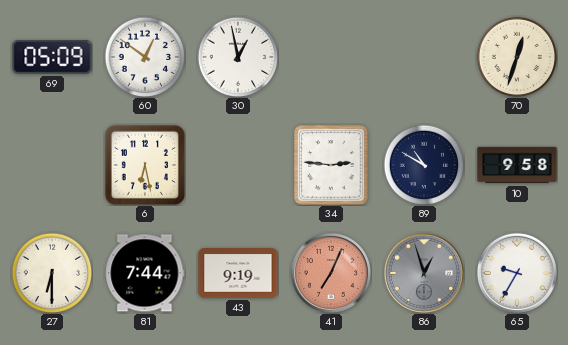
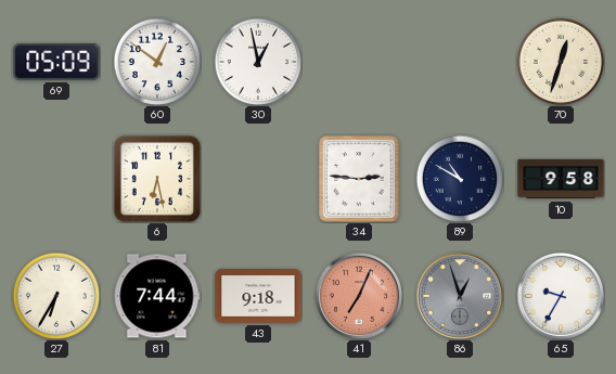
27: 6:30 -> 6:35 (56, 296)
43: 9:19 -> 9:18 (258, 296)
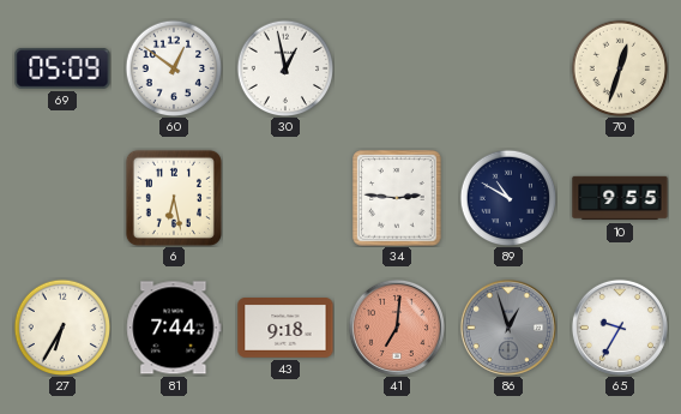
10: 9:58 -> 9:55 (620, 198)
41: 7:04 -> 7:01 (397, 328)
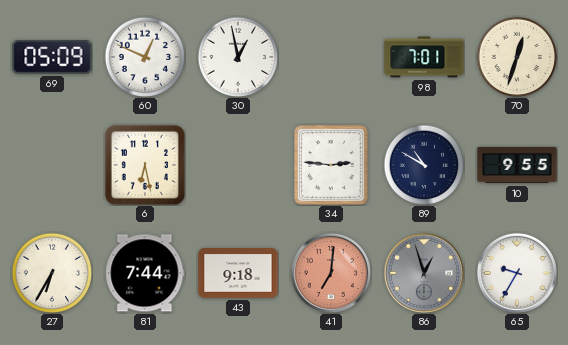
60: 12:51 -> 12:49 (145, 57)
98: none -> 7:01 (424, 57)
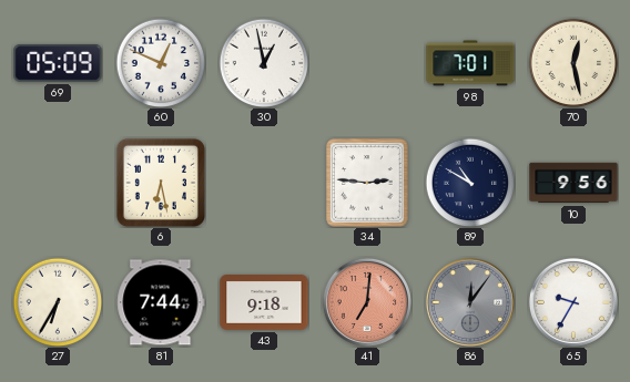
70: 12:33 -> 12:28 (573, 63)
10: 9:55 -> 9:56 (573, 183)
86: 12:57 -> 12:06 (470, 302)
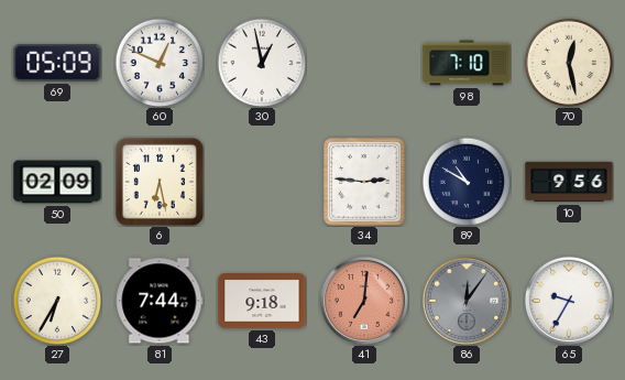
98: 7:01 -> 7:10 (467, 63)
50: none -> 02:09 (57, 182)
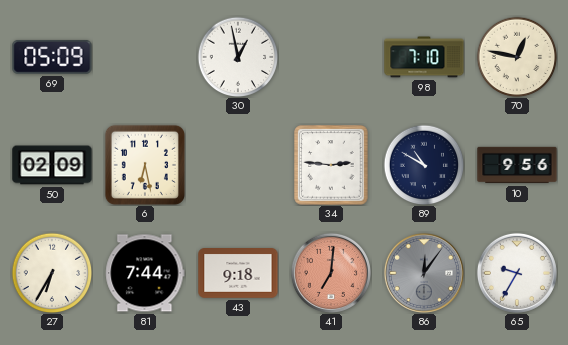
60: 12:49 -> none (160, 63)
70: 12:28 -> 12:47 (517, 57)
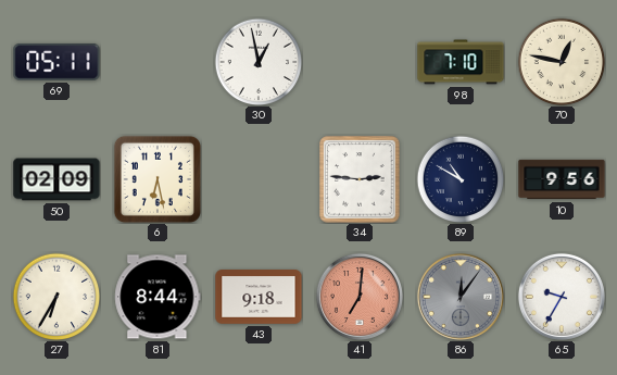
69: 05:09 -> 05:11 (56, 62)
81: 7:44 -> 8:44 (158, 297)
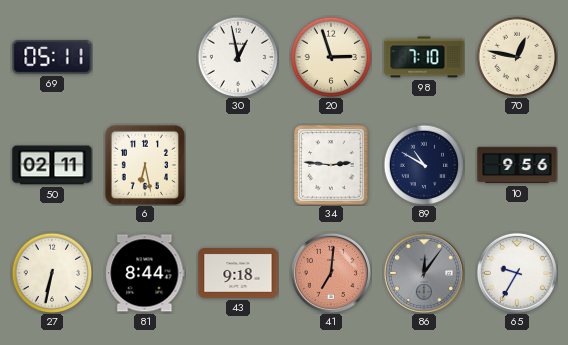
20: none -> 2:57 (331, 57)
50: 02:09 -> 02:11 (52, 165)
27: 6:35 -> 6:32 (52, 273)
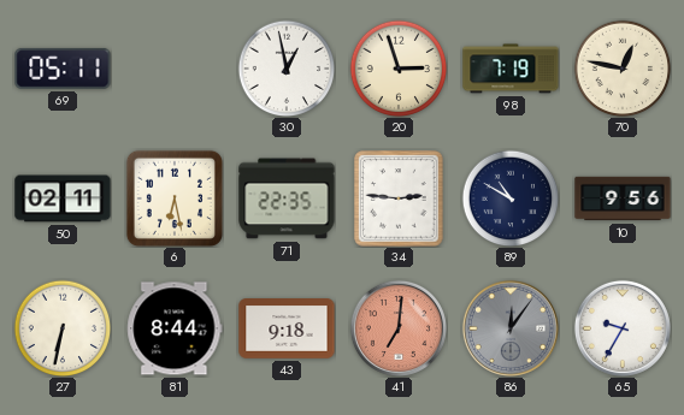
98: 7:10 -> 7:19 (511, 69)
71: none -> 22:35 (287, 198)
